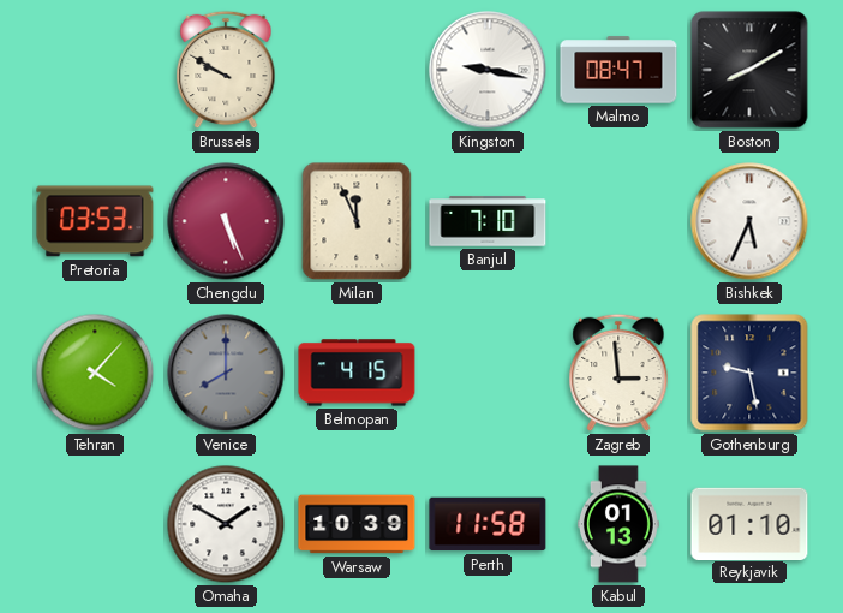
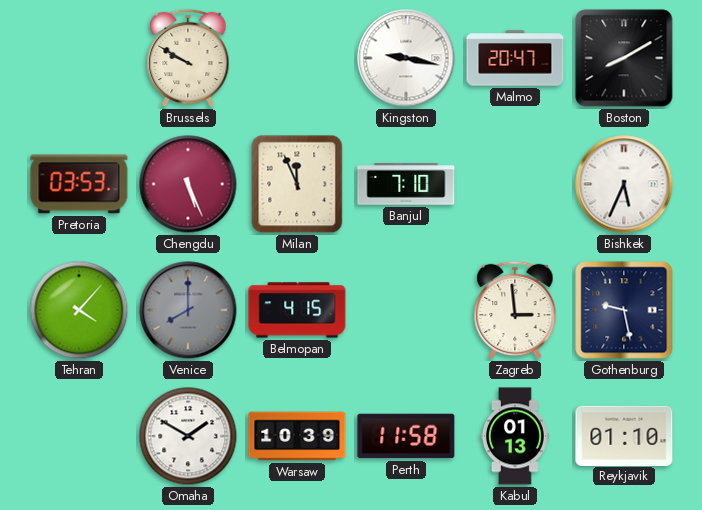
Malmo: 08:47 -> 20:47 (515, 58)
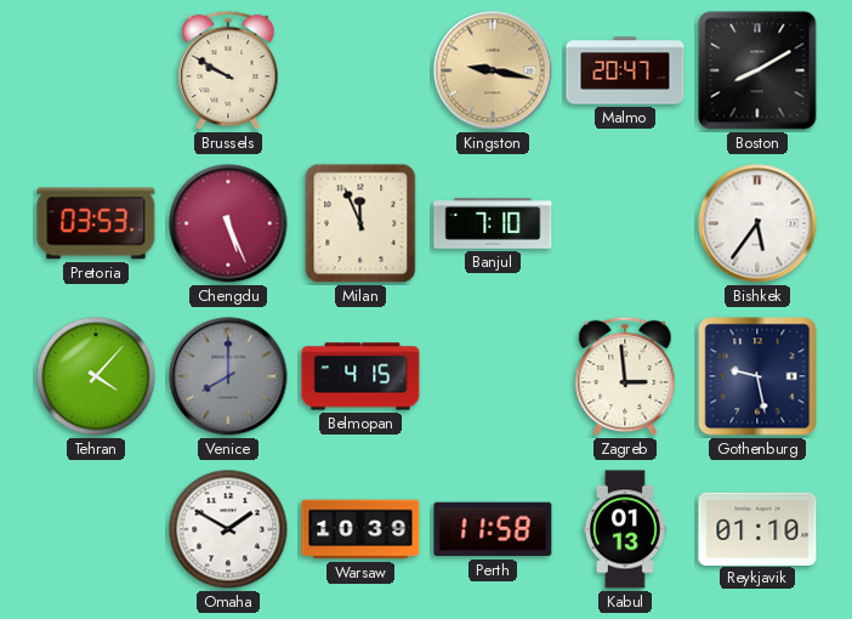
Kingston dial: white -> champagne (493, 70)
Bishkek: 5:34 -> 5:36 (757, 223)
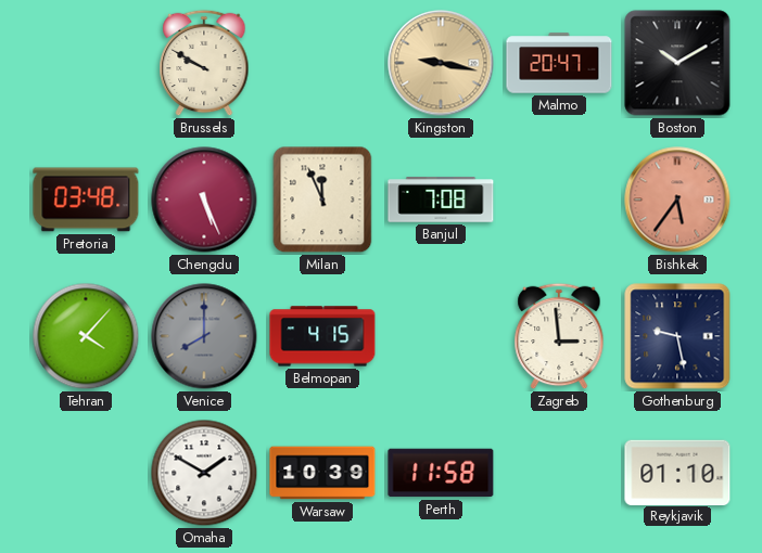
Boston: 8:10 -> 10:10 (677, 63)
Pretoria: 03:53 -> 03:48 (86, 200)
Banjul: 7:10 -> 7:08 (441, 200)
Bishkek dial: white -> salmon (677, 200)
Kabul: 01:13 -> none (625, 529)
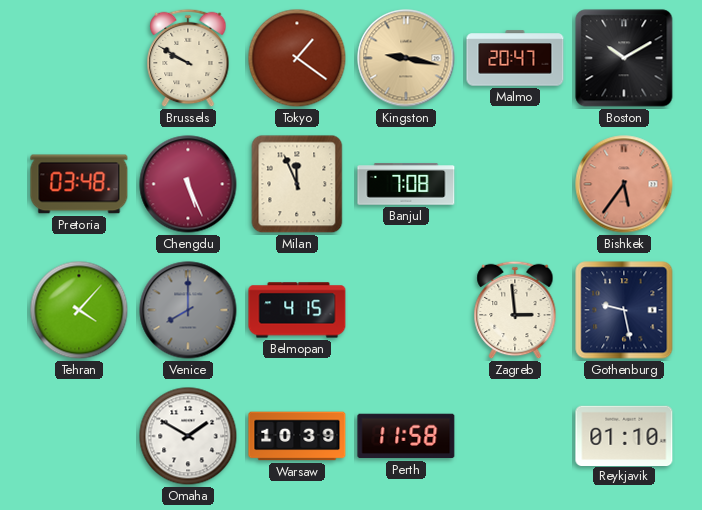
Tokyo: none -> 1:21 (297, 58)
